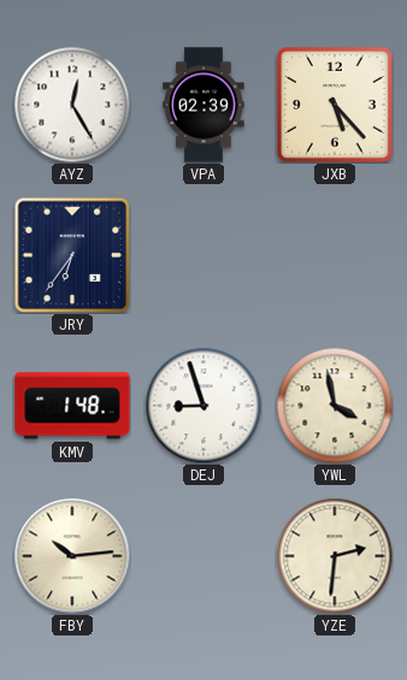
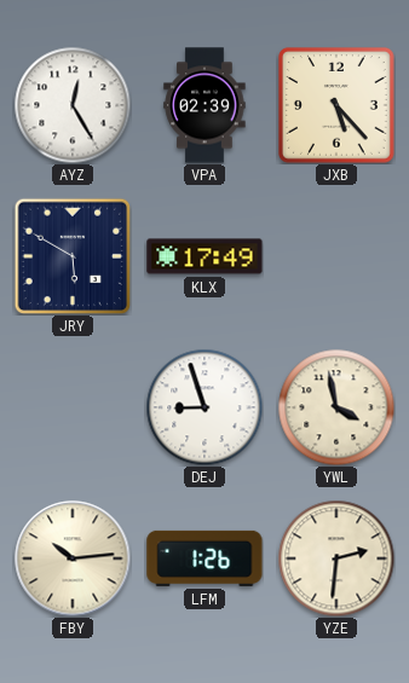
JRY: 6:36 -> 5:50 (73, 256)
KLX: none -> 17:49 (204, 256)
KMV: 1:48 -> none (72, 406)
LFM: none -> 1:26 (204, 558)
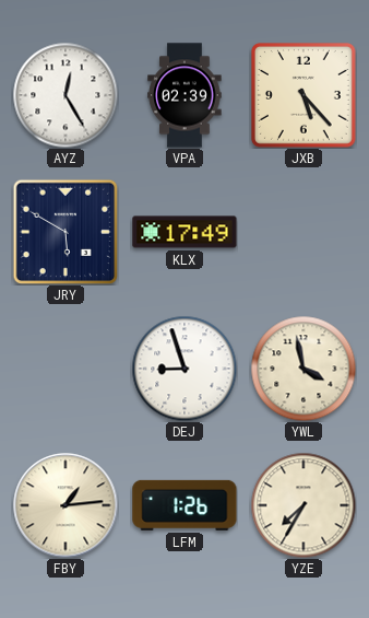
FBY: 10:14 -> 1:14 (66, 505)
YZE: 2:31 -> 7:35 (303, 505)
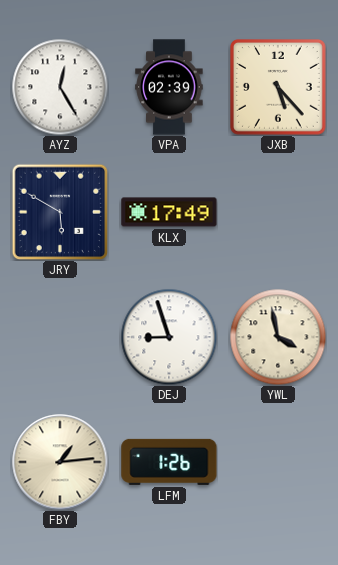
YZE: 7:35 -> none (303, 505)
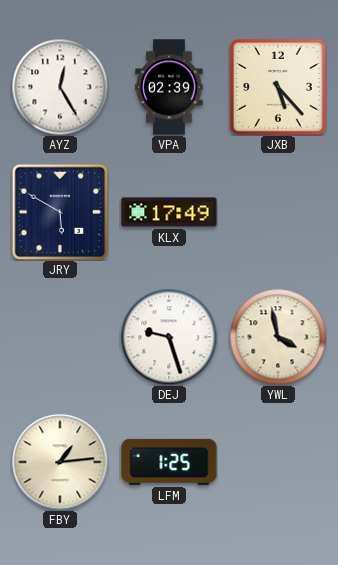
DEJ: 8:57 -> 9:27 (169, 337)
LFM: 1:26 -> 1:25 (169, 462)
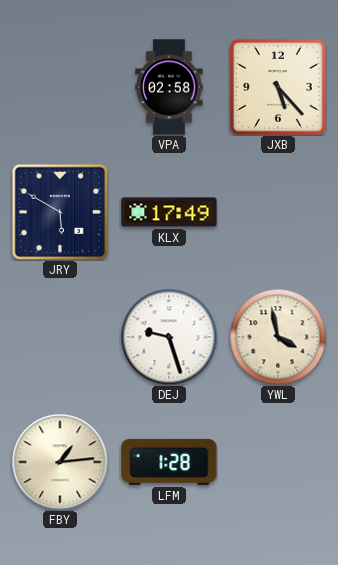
AYZ: 12:25 -> none (60, 87)
VPA: 02:39 -> 02:58 (169, 87)
LFM: 1:25 -> 1:28 (169, 462)
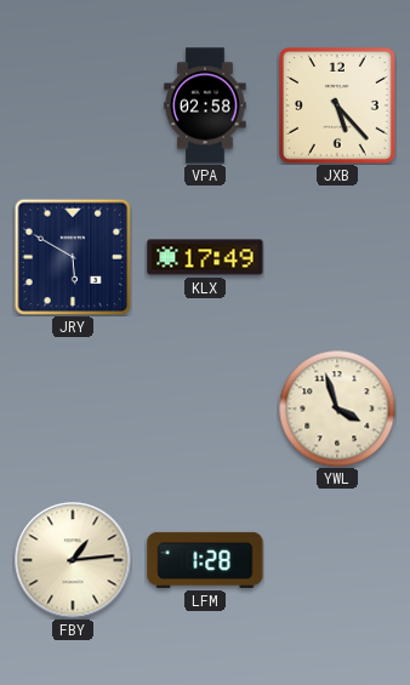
DEJ: 9:27 -> none (169, 337)
YWL: 3:58 -> 3:57 (337, 409)
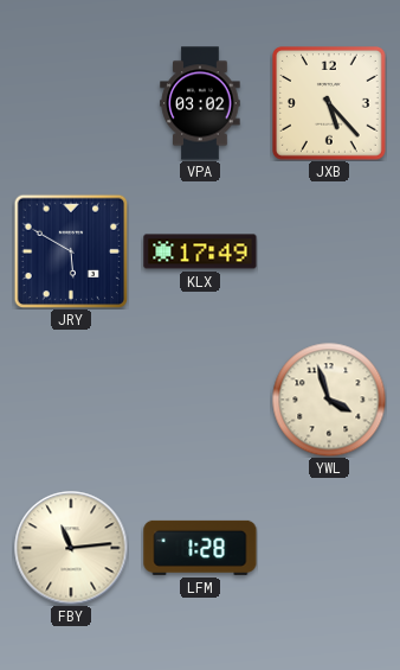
VPA: 02:58 -> 03:02 (200, 103)
FBY: 1:14 -> 11:14 (71, 548)
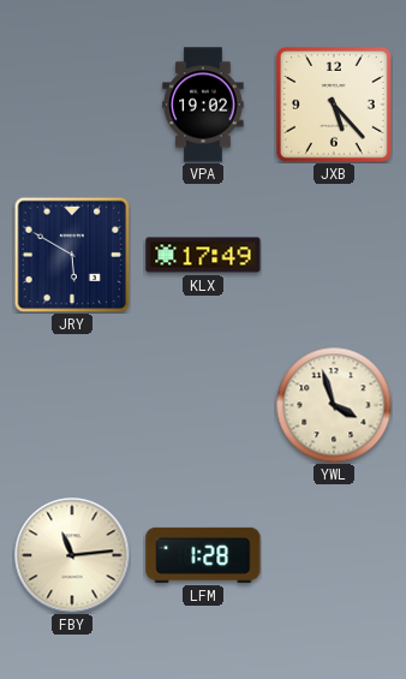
VPA: 03:02 -> 19:02 (203, 105)
